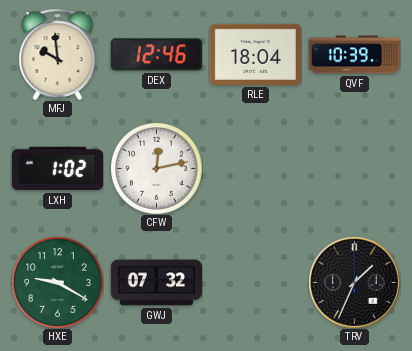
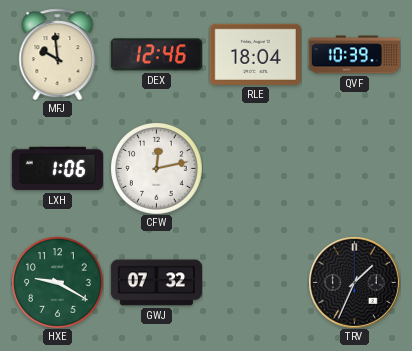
LXH: 1:02 -> 1:06 (57, 169)
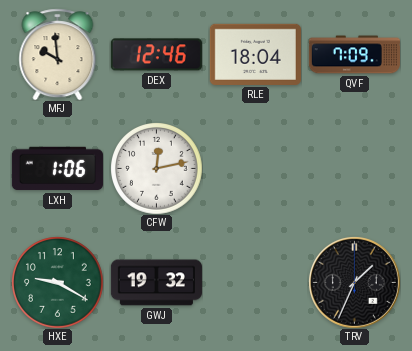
QVF: 10:39 -> 7:09 (354, 55)
GWJ: 07:32 -> 19:32 (156, 283)
